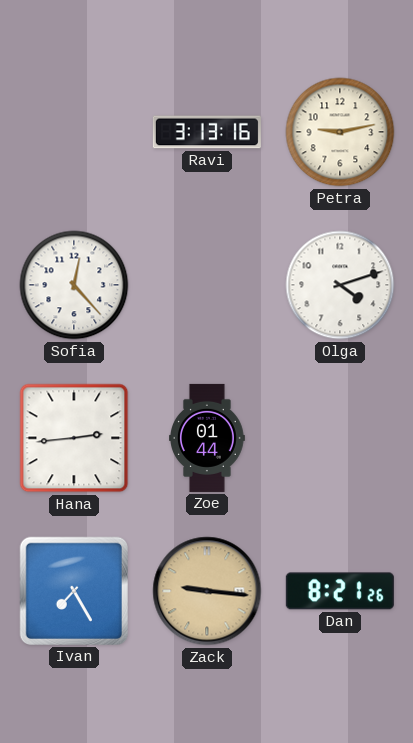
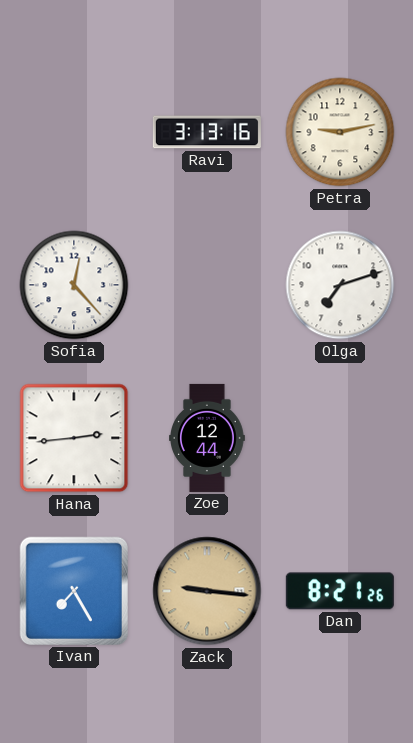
Olga: 4:12 -> 7:12 (340, 285)
Zoe: 01:44 -> 12:44 (208, 438)
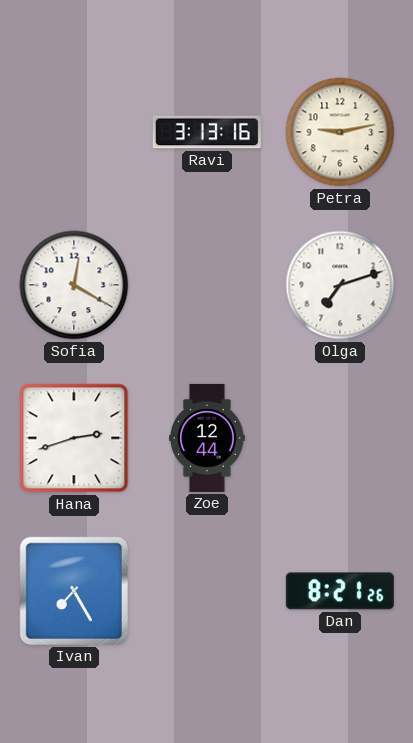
Sofia: 12:23 -> 12:20 (74, 285)
Hana: 2:44 -> 2:42 (74, 438)
Zack: 9:16 -> none (207, 591)
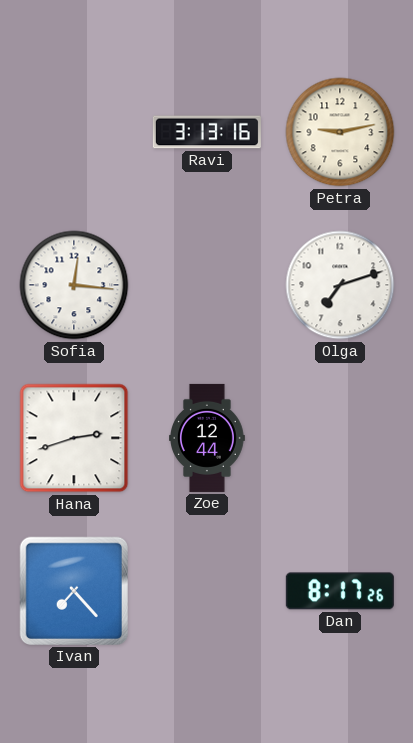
Sofia: 12:20 -> 12:16 (74, 285)
Ivan: 7:25 -> 7:23 (74, 591)
Dan: 8:21 -> 8:17 (340, 591)
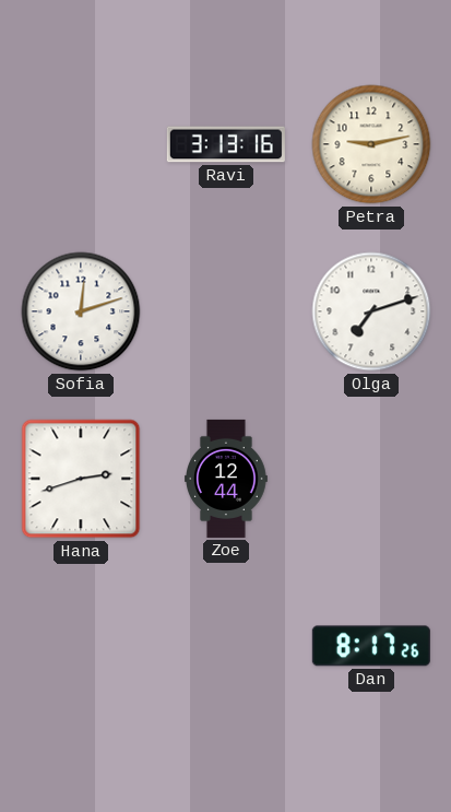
Sofia: 12:16 -> 12:12 (81, 311)
Ivan: 7:23 -> none (74, 591)
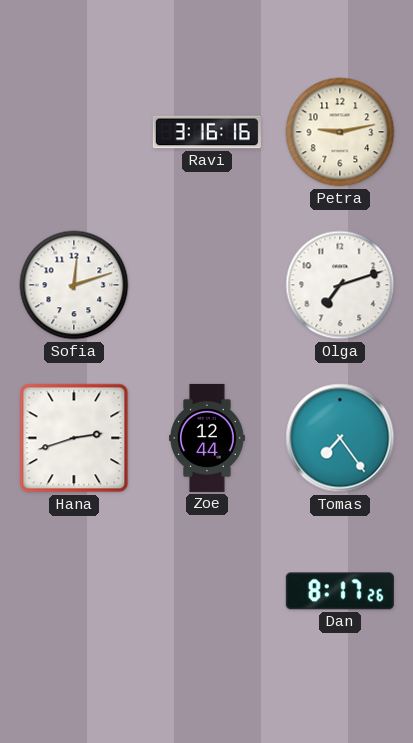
Ravi: 3:13 -> 3:16 (207, 132)
Tomas: none -> 7:24 (340, 438)
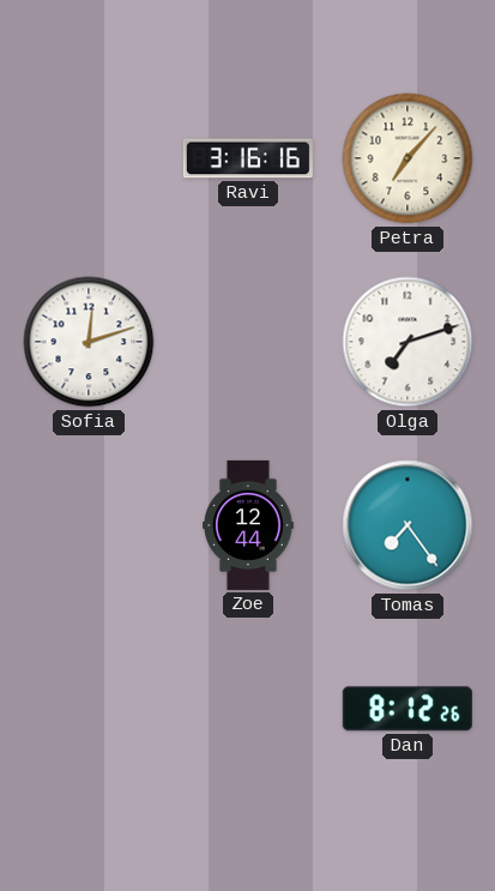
Petra: 9:13 -> 7:07 (408, 158)
Hana: 2:42 -> none (74, 438)
Dan: 8:17 -> 8:12 (408, 709)
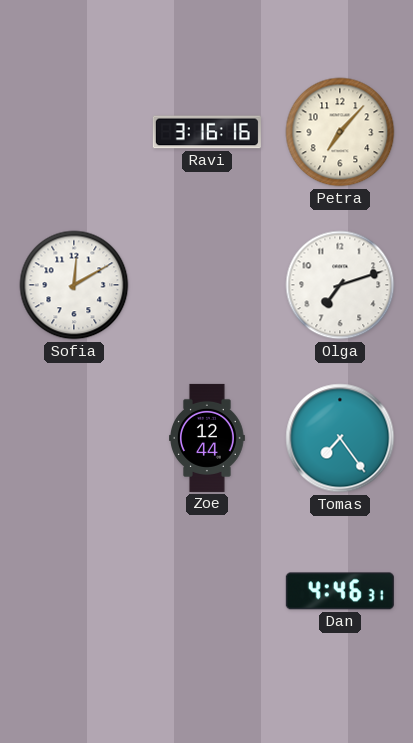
Sofia: 12:12 -> 12:10 (74, 285)
Dan: 8:12 -> 4:46 (340, 591)
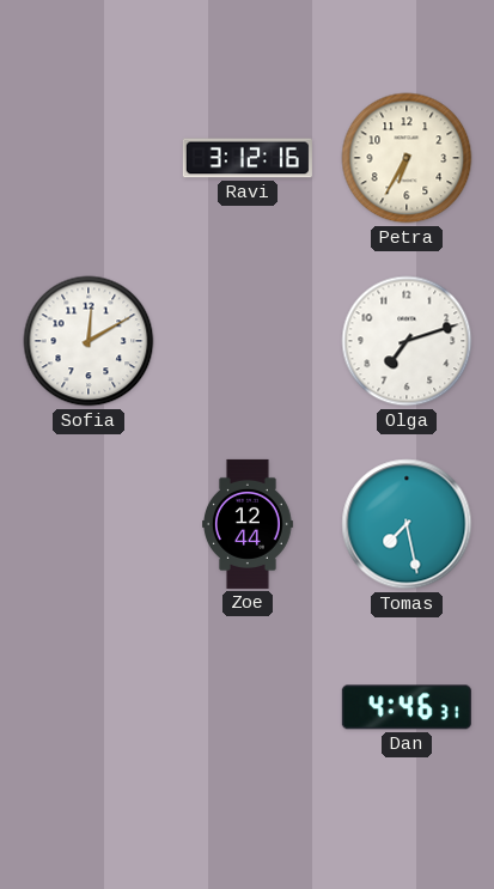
Ravi: 3:16 -> 3:12 (248, 158)
Petra: 7:07 -> 6:35 (407, 158)
Tomas: 7:24 -> 7:28 (407, 524)
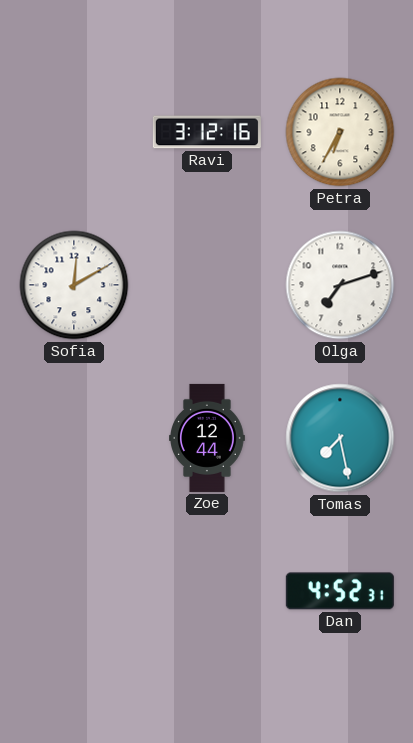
Dan: 4:46 -> 4:52 (340, 591)
